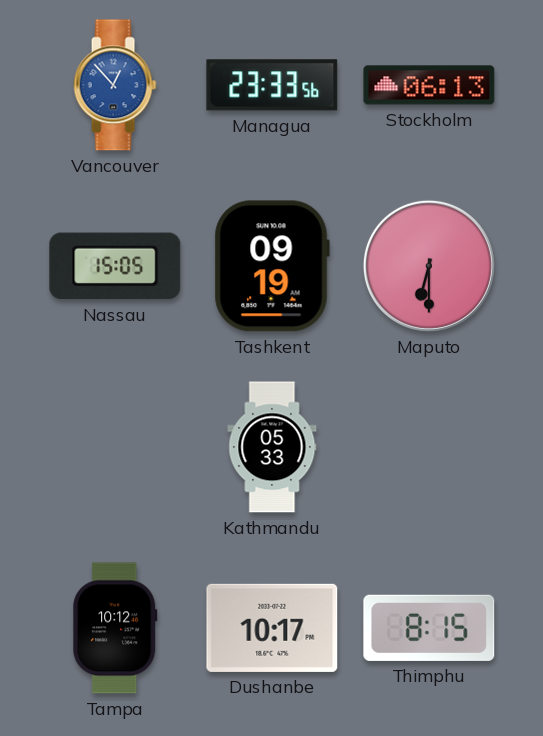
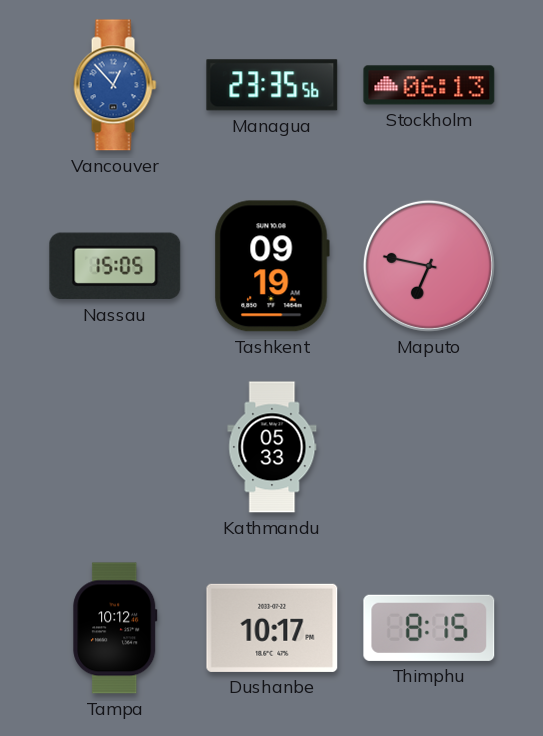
Managua: 23:33 -> 23:35 (272, 85)
Maputo: 6:30 -> 6:47 (429, 266)
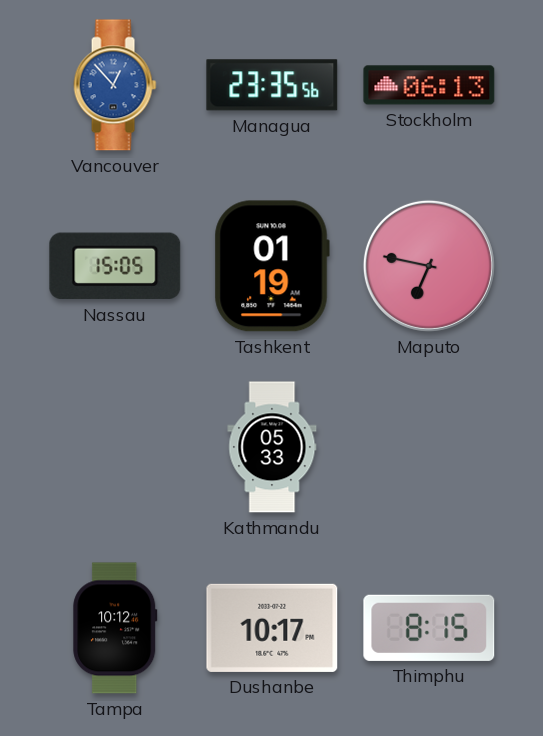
Tashkent: 09:19 -> 01:19 (272, 266)
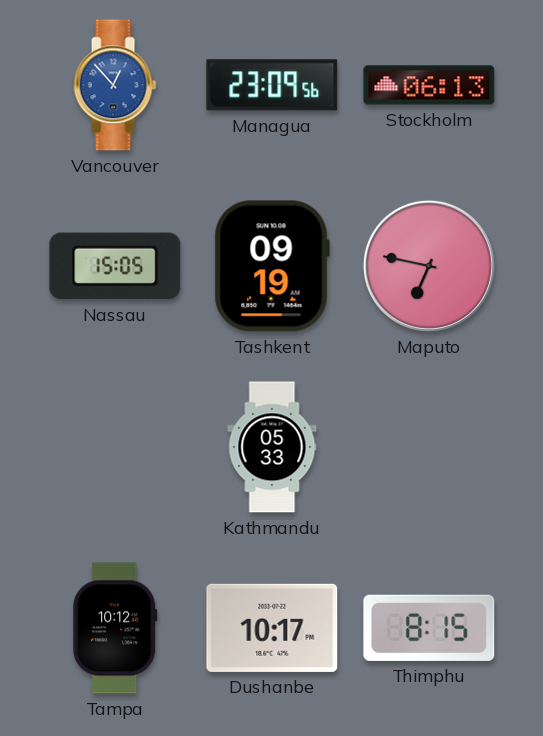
Managua: 23:35 -> 23:09 (272, 85)
Tashkent: 01:19 -> 09:19 (272, 266)
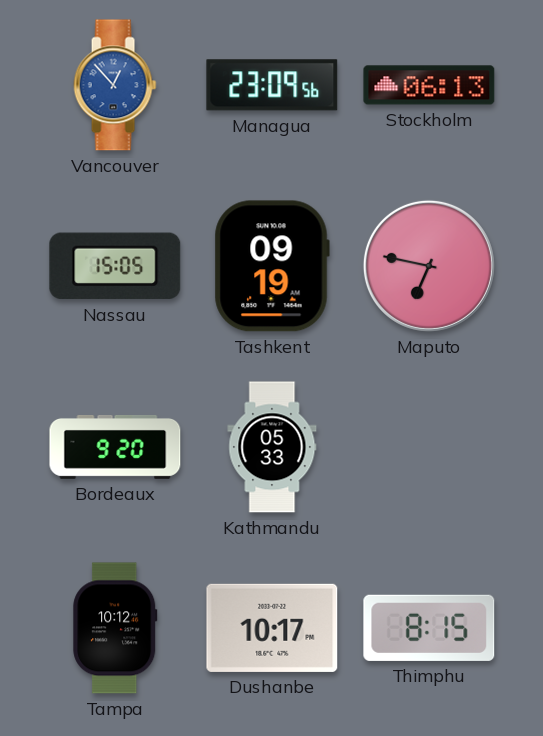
Bordeaux: none -> 9:20 (115, 447)
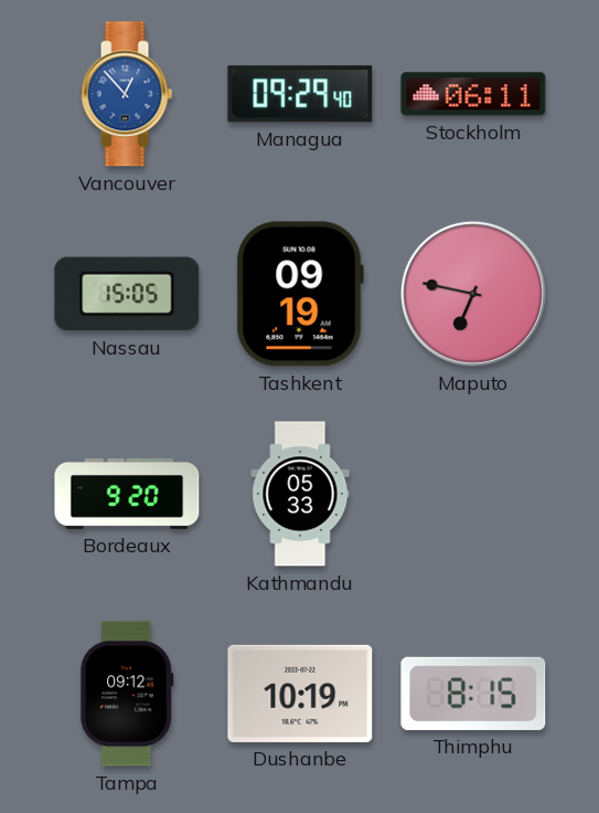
Managua: 23:09 -> 09:29 (300, 94)
Stockholm: 06:13 -> 06:11 (473, 94)
Tampa: 10:12 -> 09:12 (127, 694)
Dushanbe: 10:17 -> 10:19 (300, 694)
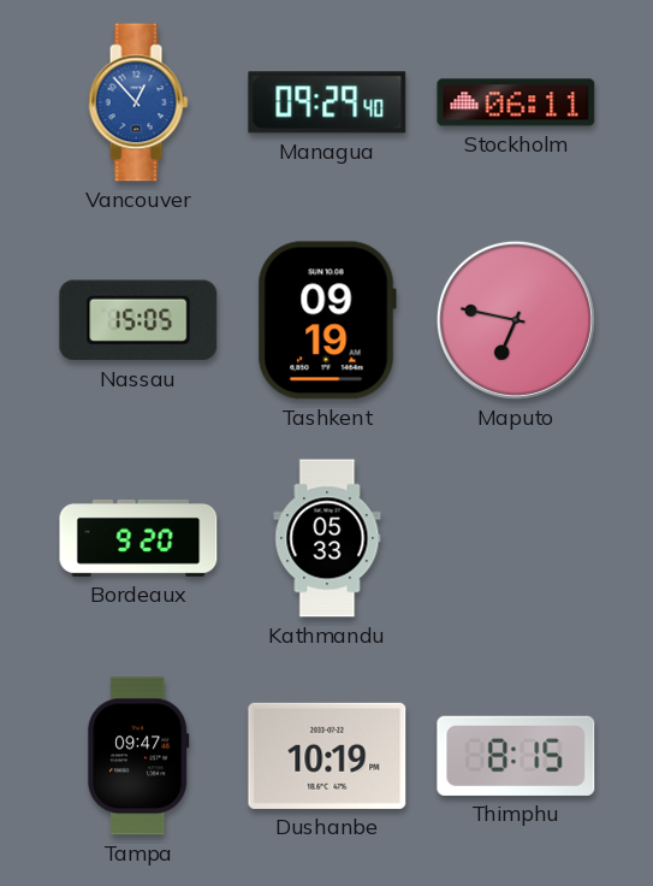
Tampa: 09:12 -> 09:47 (138, 756)
